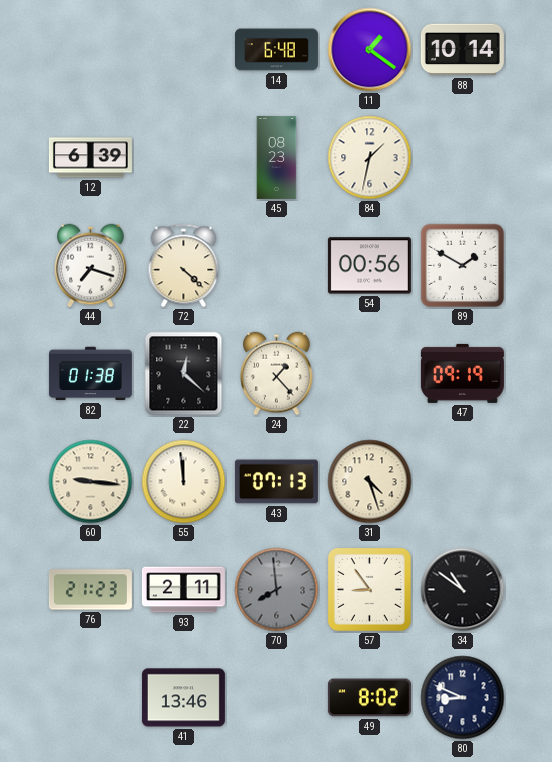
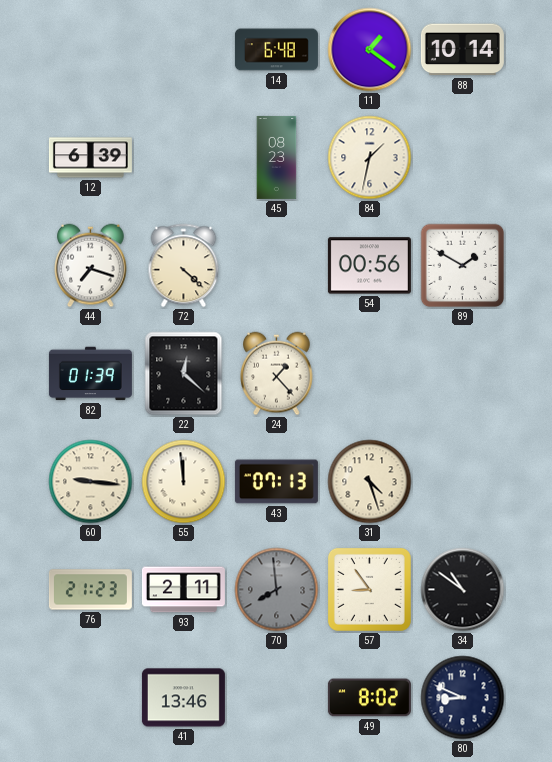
82: 01:38 -> 01:39 (90, 374)
47: 09:19 -> none (462, 373)
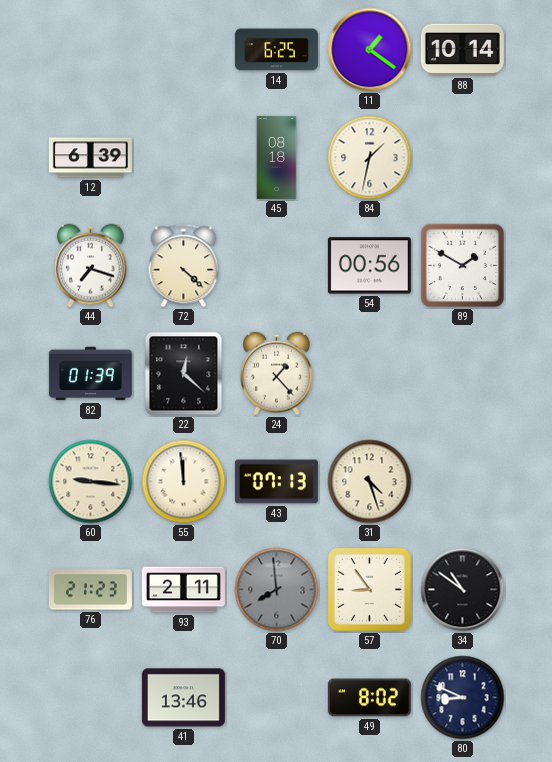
14: 6:48 -> 6:25 (276, 50)
45: 08:23 -> 08:18 (277, 157)
